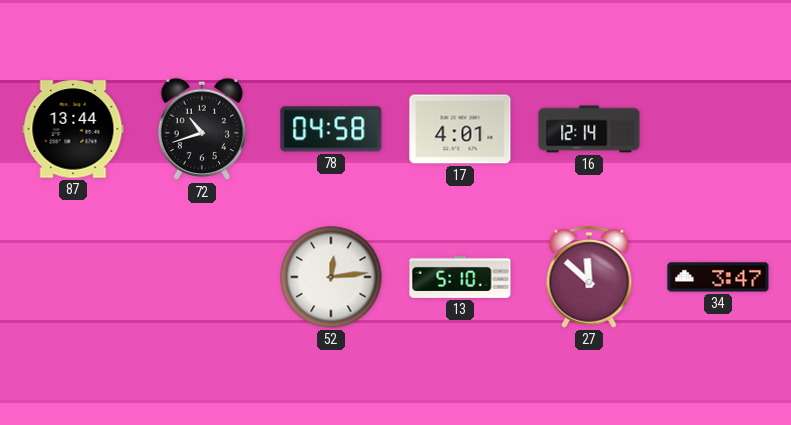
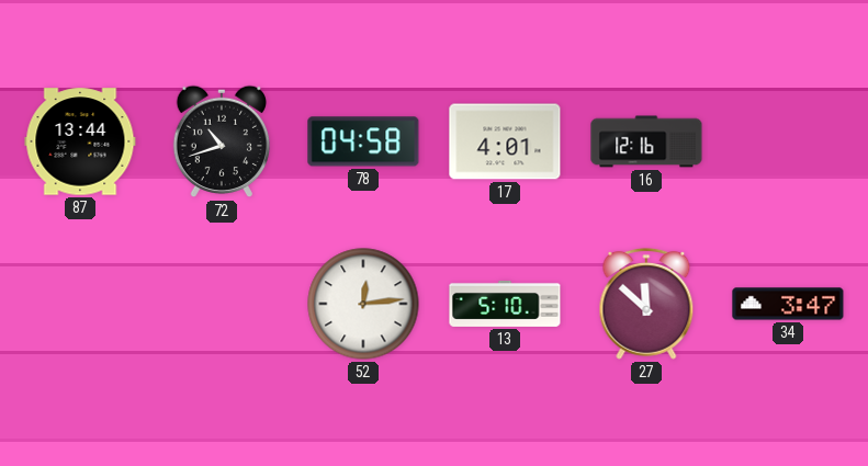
16: 12:14 -> 12:16 (646, 141)
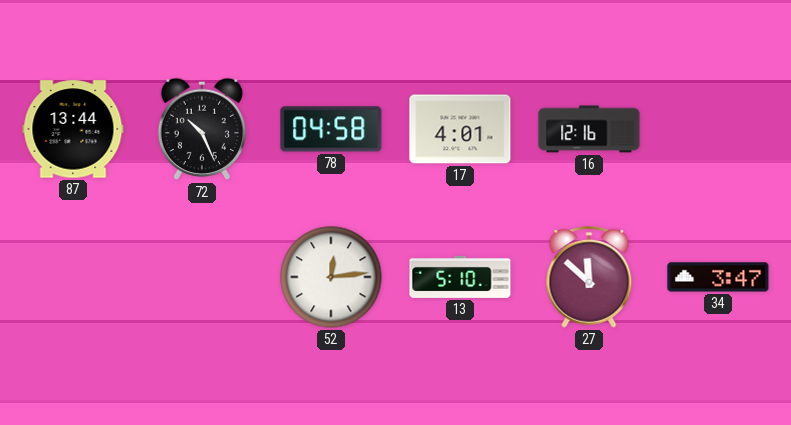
72: 10:42 -> 10:26 (201, 129)
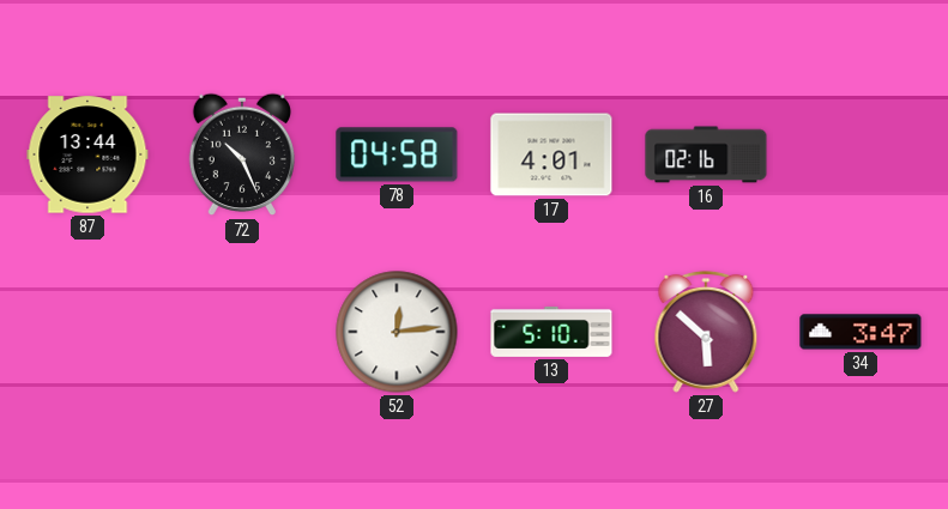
16: 12:16 -> 02:16 (706, 154)
27: 11:52 -> 5:52 (706, 332)
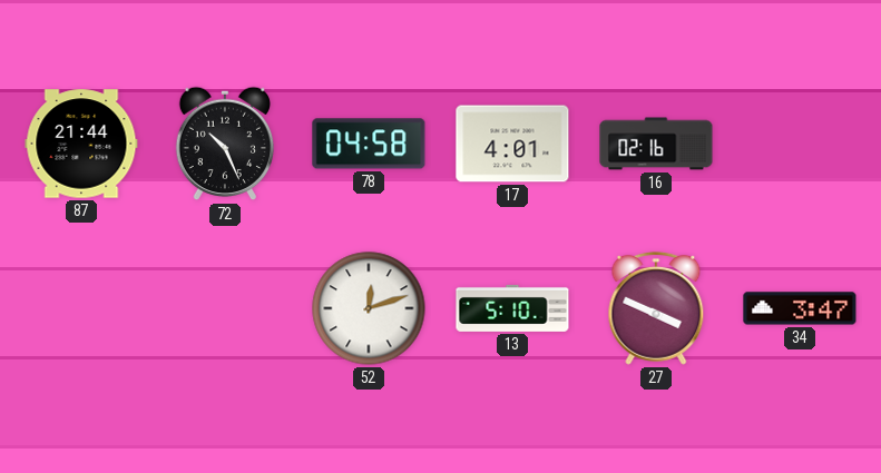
87: 13:44 -> 21:44 (81, 144)
52: 12:14 -> 12:12 (369, 308)
27: 5:52 -> 3:49 (656, 308)
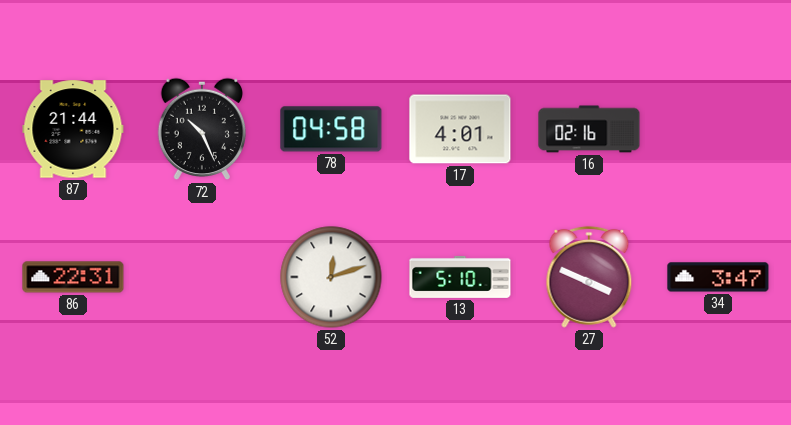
86: none -> 22:31 (73, 277)
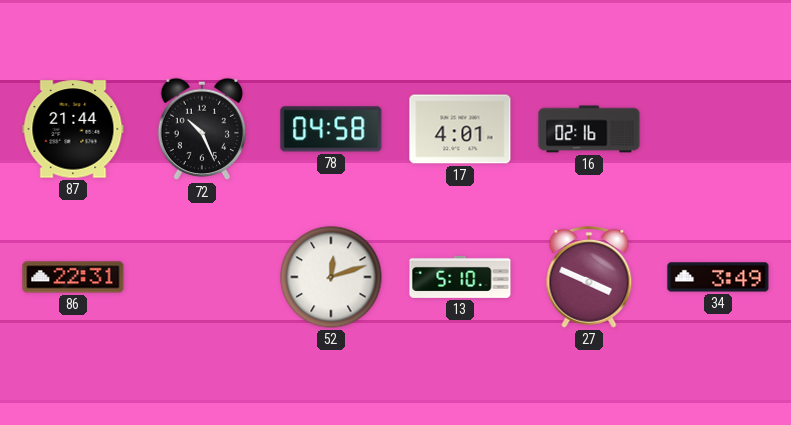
34: 3:47 -> 3:49 (718, 277)
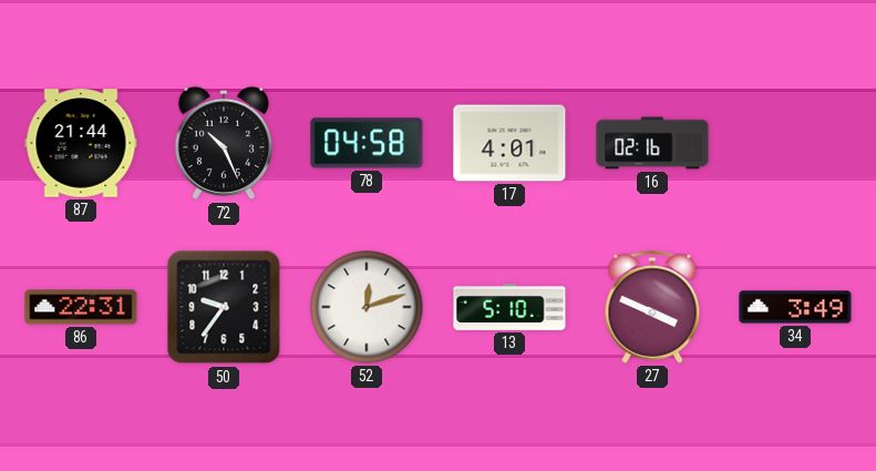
50: none -> 9:36 (224, 307)
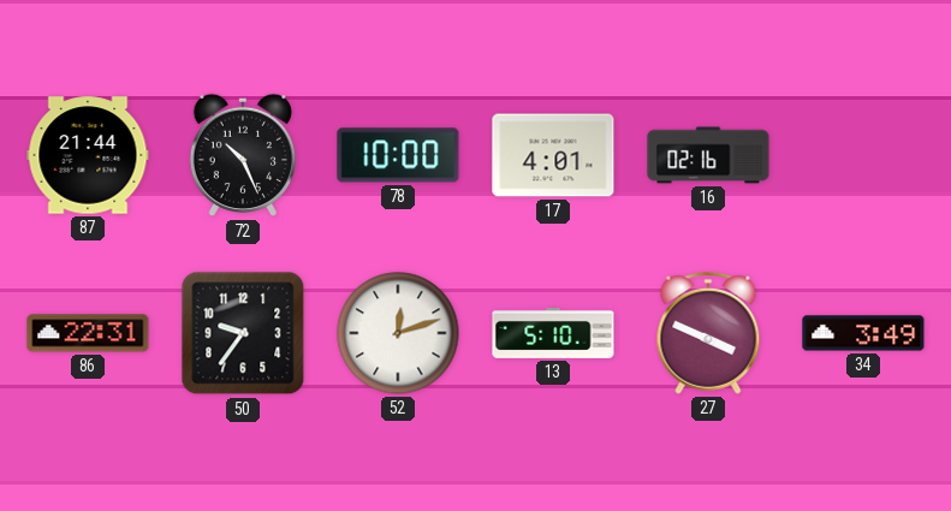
78: 04:58 -> 10:00 (398, 155)
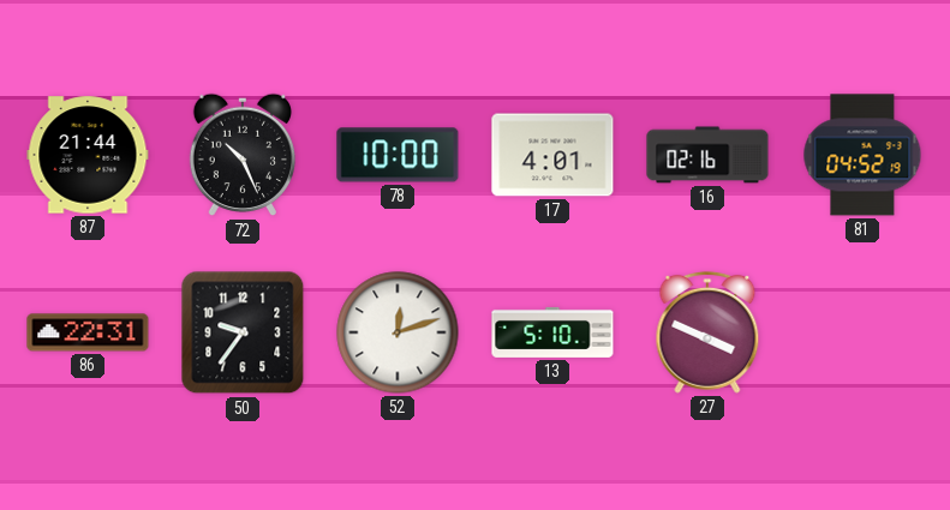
81: none -> 04:52 (862, 155)
34: 3:49 -> none (863, 333)
